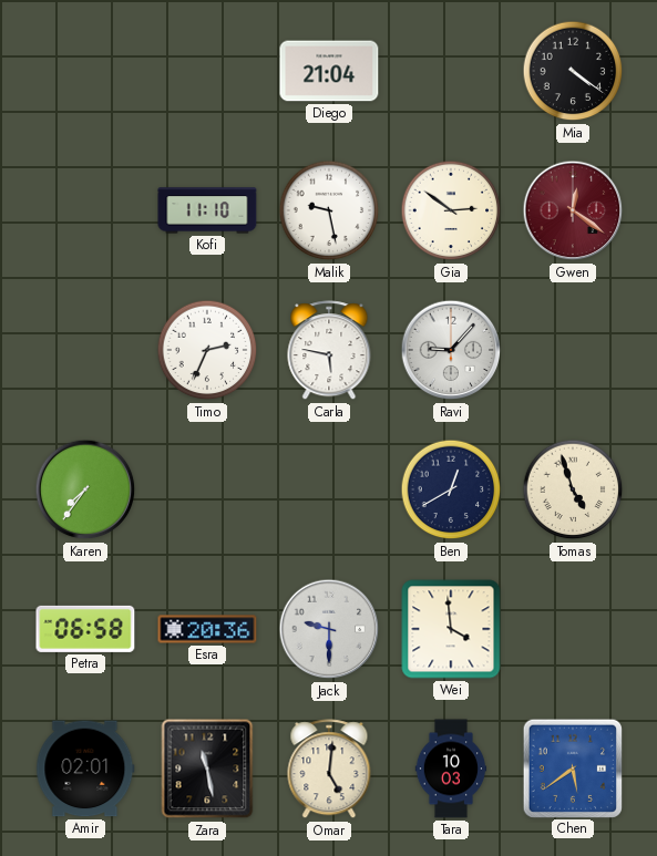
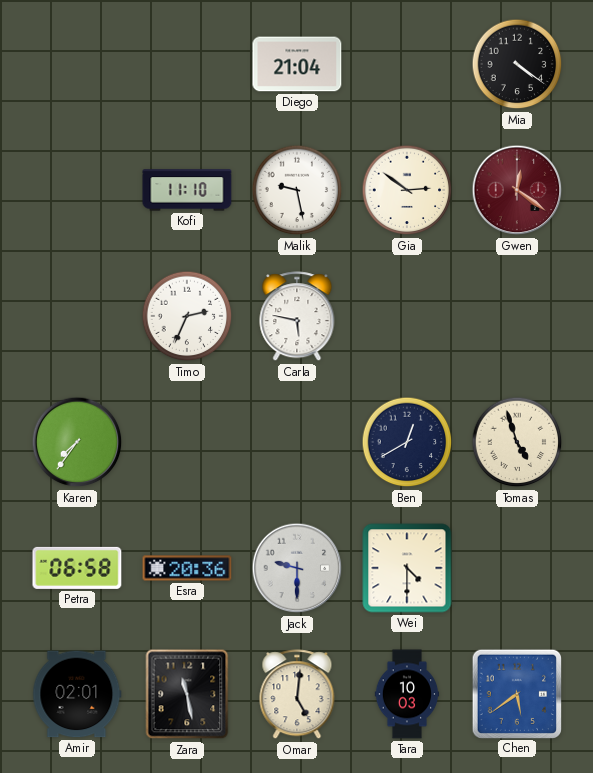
Ravi: 9:07 -> none (451, 350)
Wei: 3:59 -> 4:30 (407, 568)
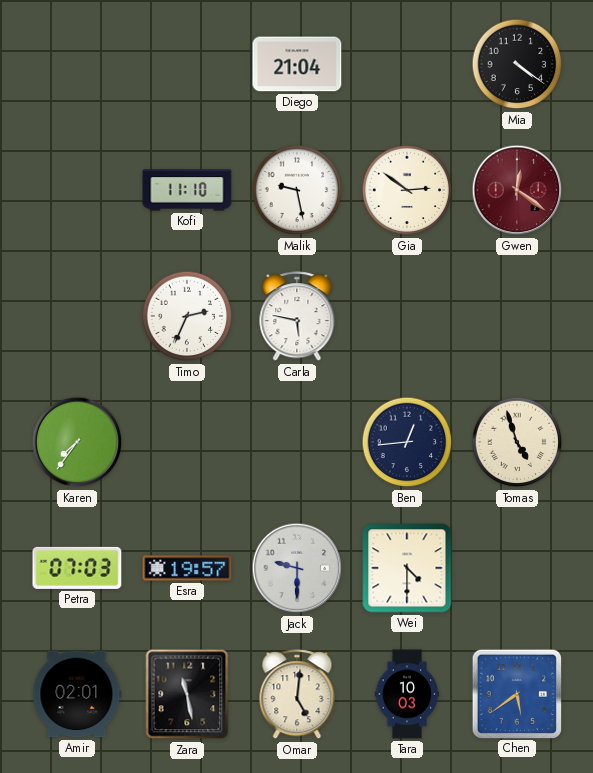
Ben: 12:40 -> 12:44 (407, 442)
Petra: 06:58 -> 07:03 (77, 568)
Esra: 20:36 -> 19:57 (187, 568)
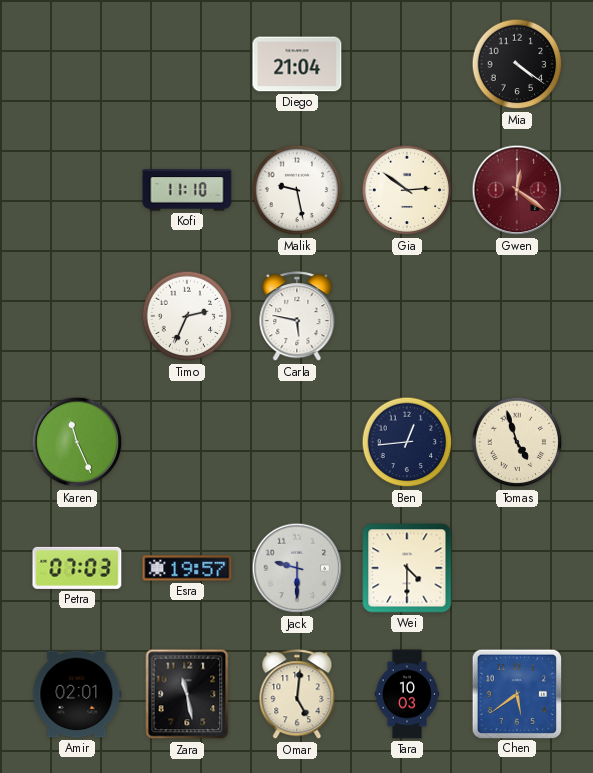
Karen: 7:36 -> 11:26 (77, 442)
